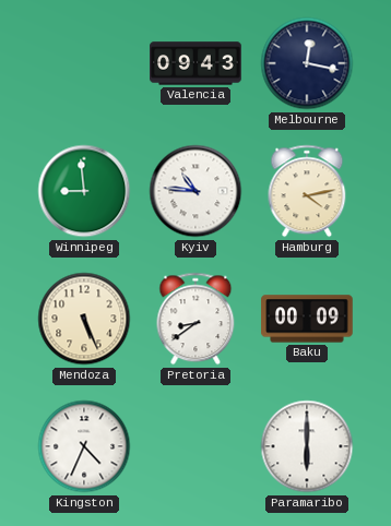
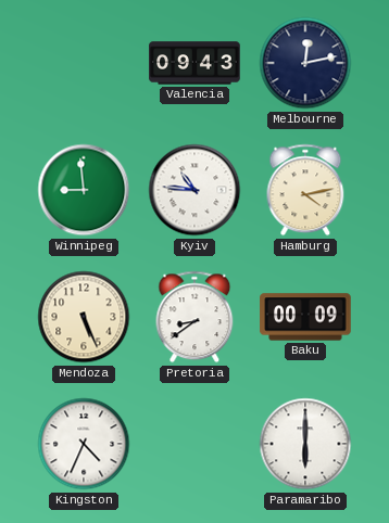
Melbourne: 12:17 -> 12:13 (305, 63)
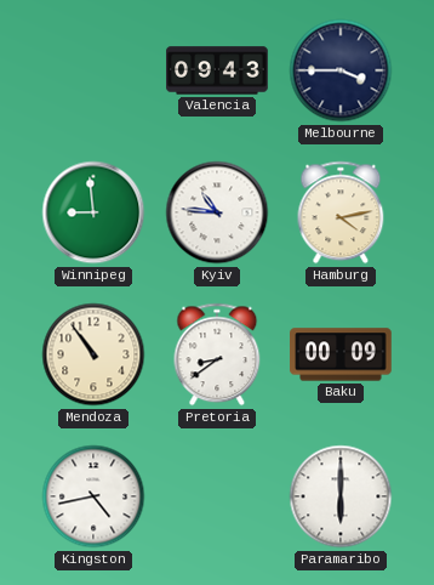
Melbourne: 12:13 -> 3:45 (341, 70)
Mendoza: 5:26 -> 10:54 (93, 354)
Kingston: 4:34 -> 4:43 (93, 496)
